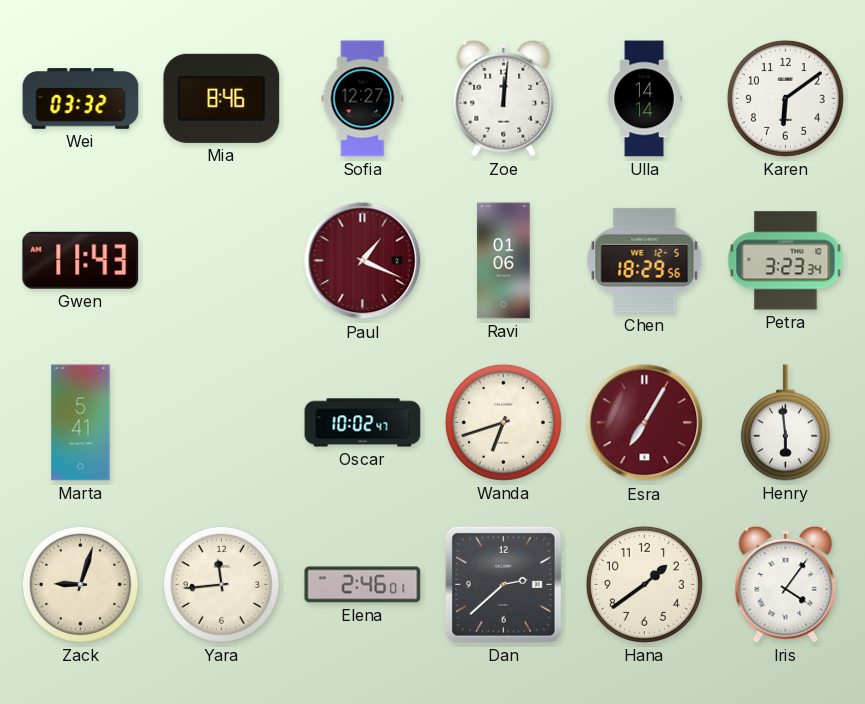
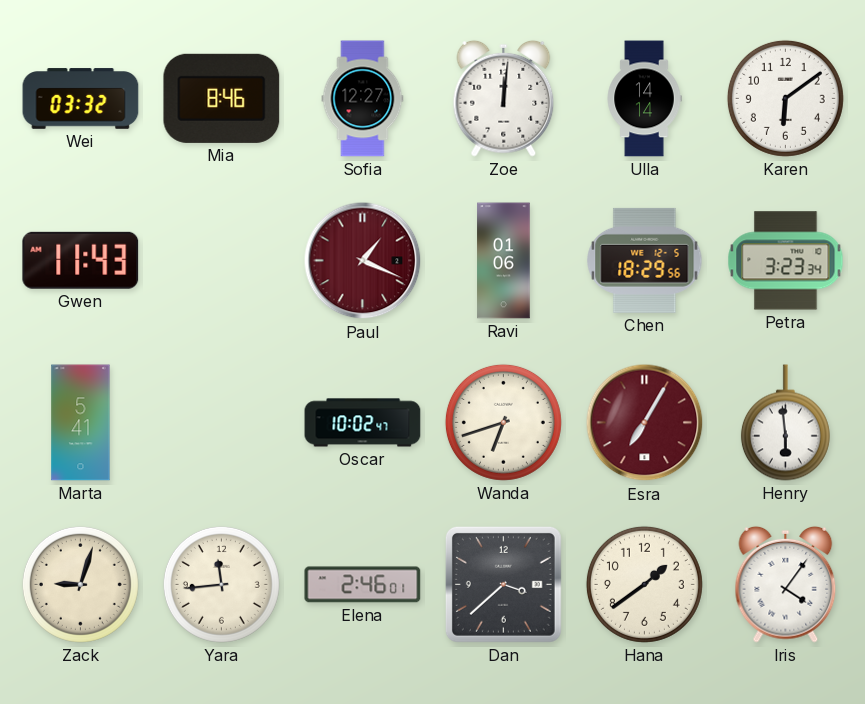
Dan: 2:38 -> 3:38 (503, 584)
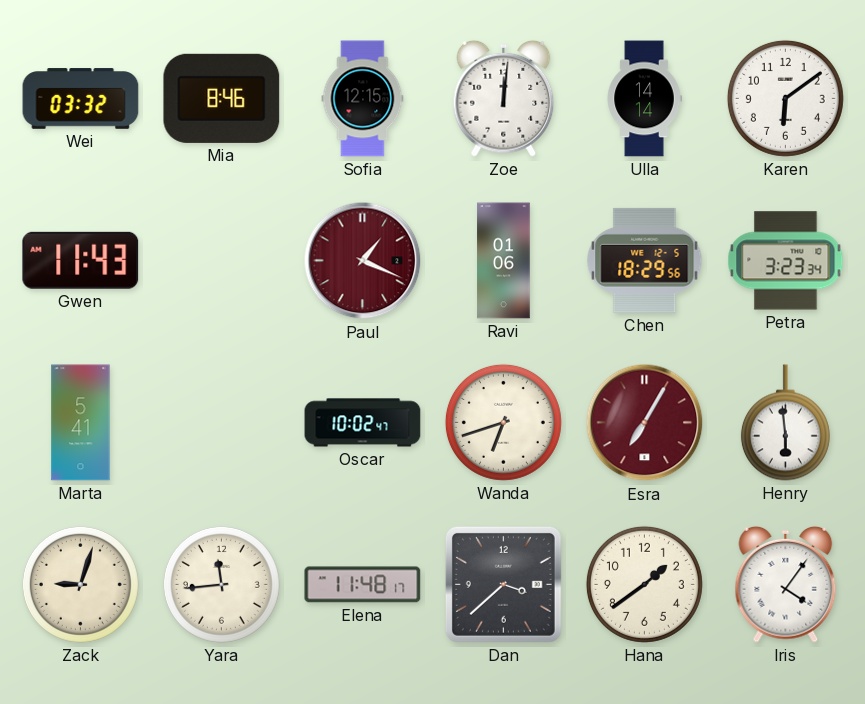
Sofia: 12:27 -> 12:15 (363, 99)
Elena: 2:46 -> 11:48 (363, 585)
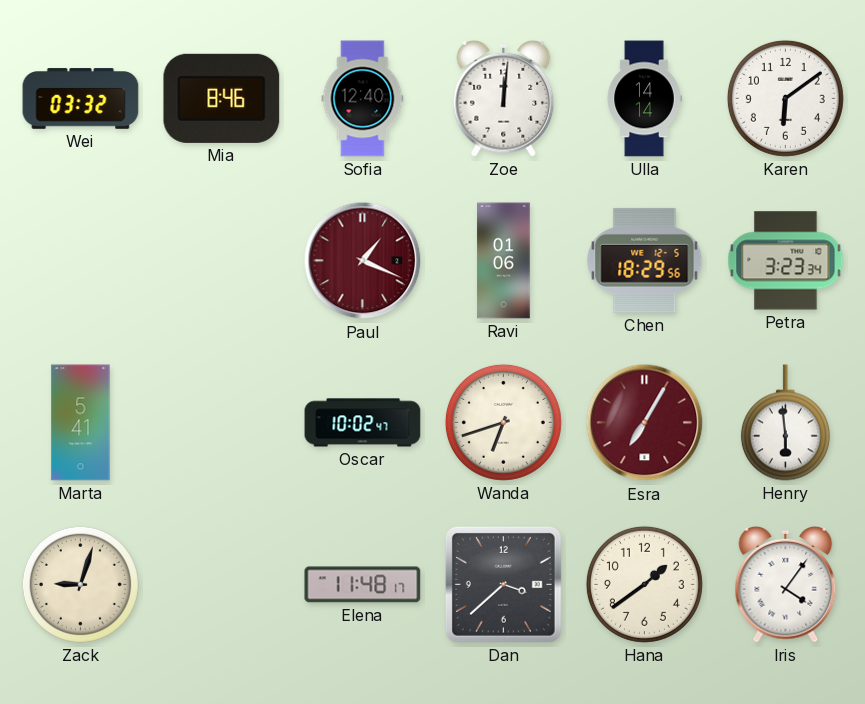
Sofia: 12:15 -> 12:40 (363, 99)
Gwen: 11:43 -> none (81, 260)
Yara: 11:44 -> none (221, 584)
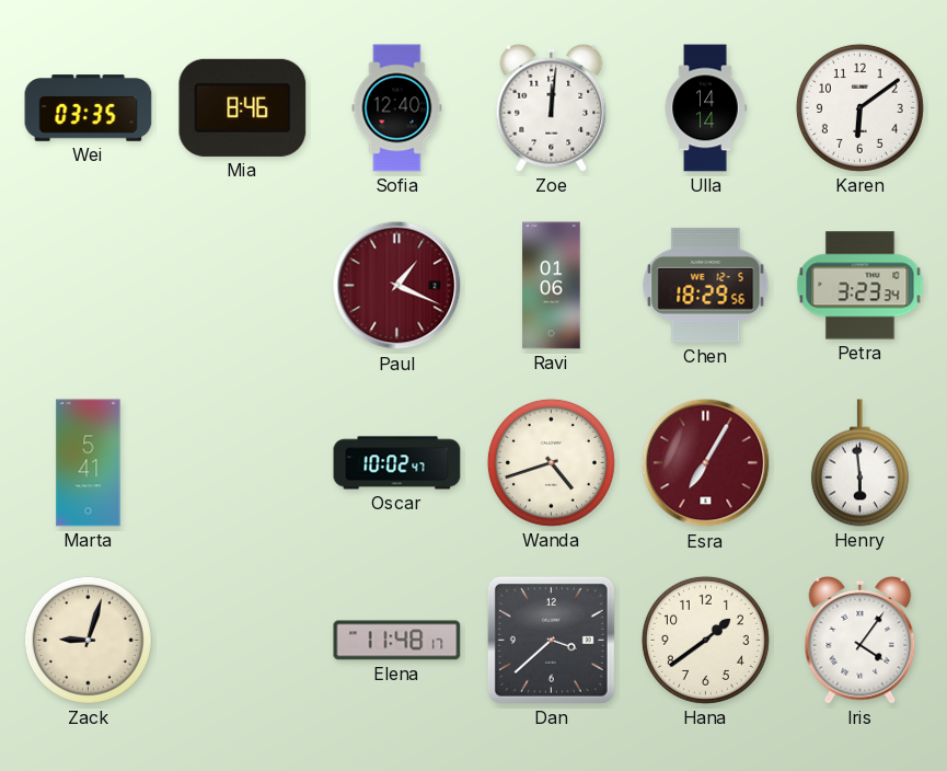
Wei: 03:32 -> 03:35 (89, 108)
Wanda: 6:42 -> 4:42 (551, 462)
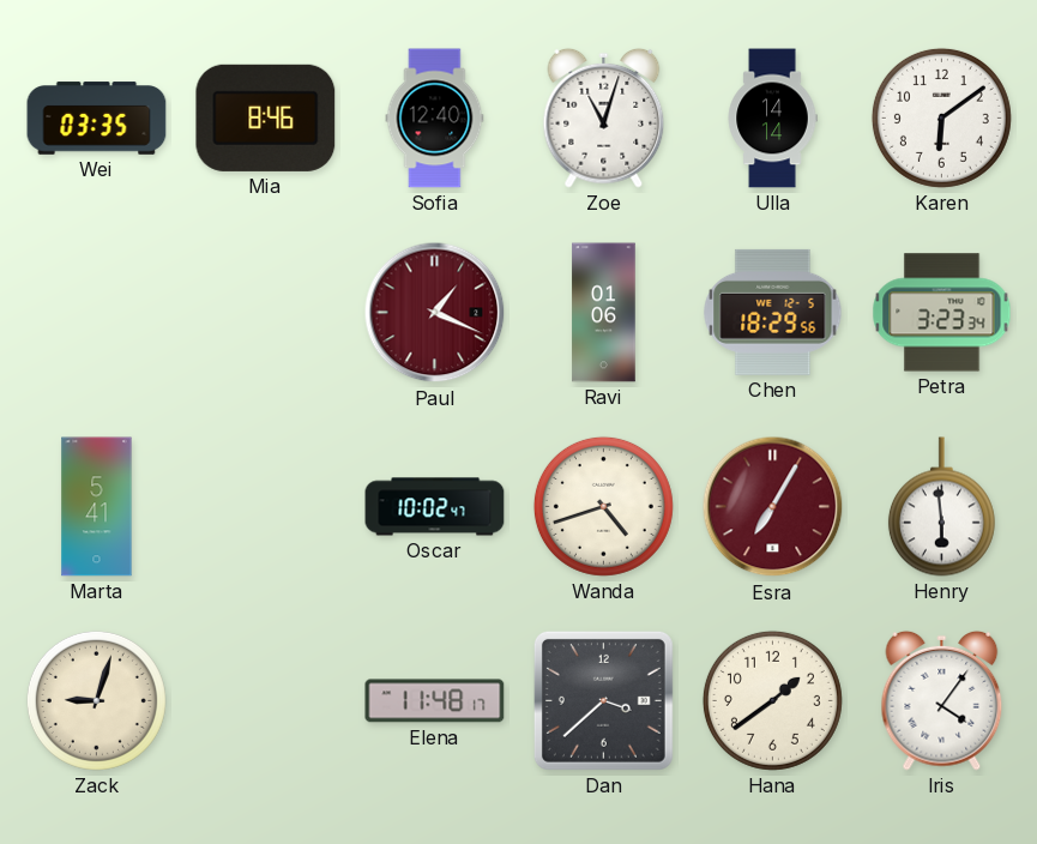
Zoe: 12:01 -> 11:03 (604, 117)
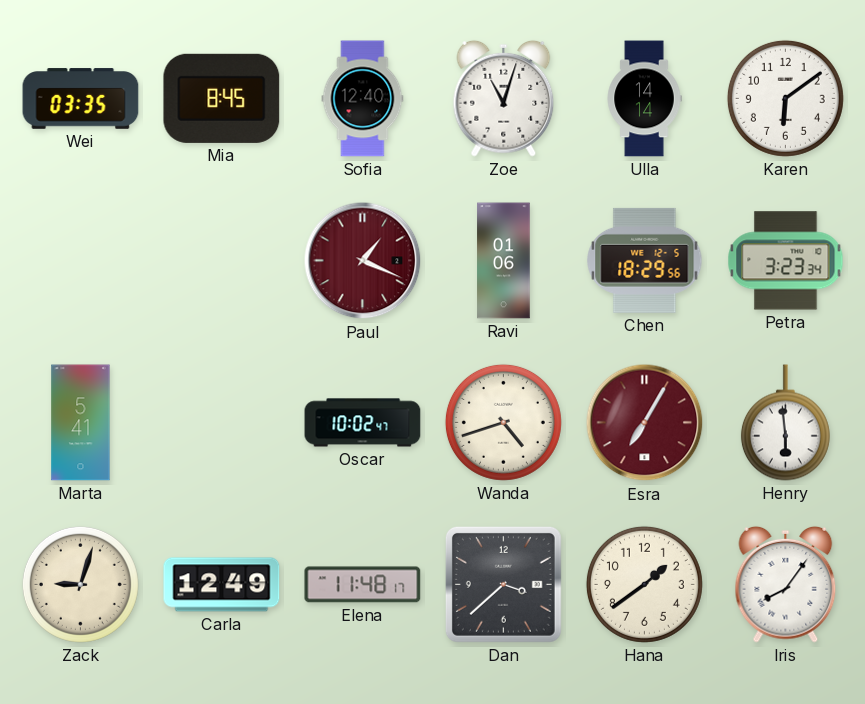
Mia: 8:46 -> 8:45 (222, 98)
Carla: none -> 12:49 (222, 585)
Iris: 4:06 -> 8:06 (786, 584)
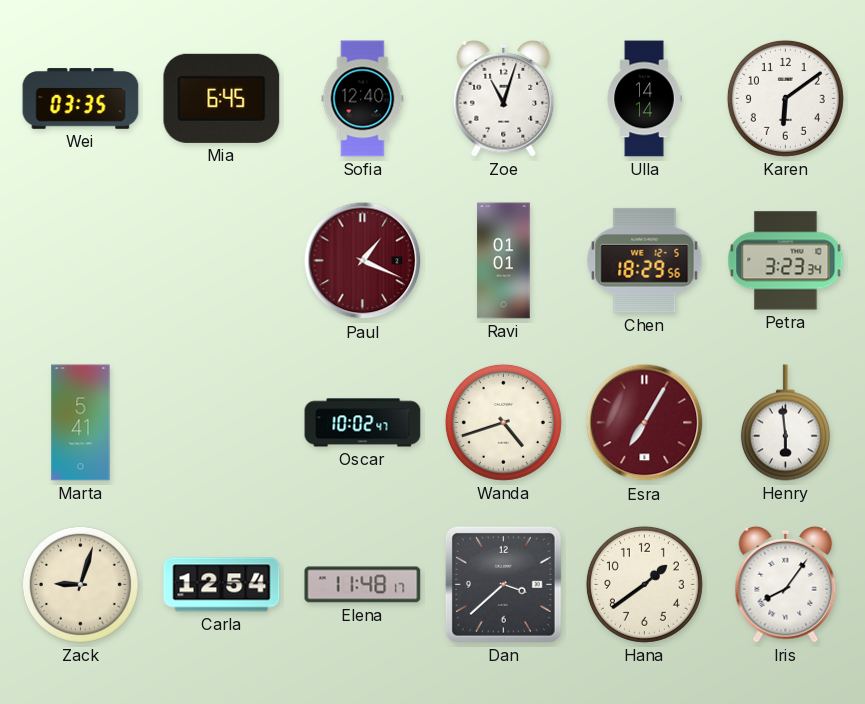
Mia: 8:45 -> 6:45 (222, 98)
Ravi: 01:06 -> 01:01 (504, 261)
Carla: 12:49 -> 12:54 (222, 585)
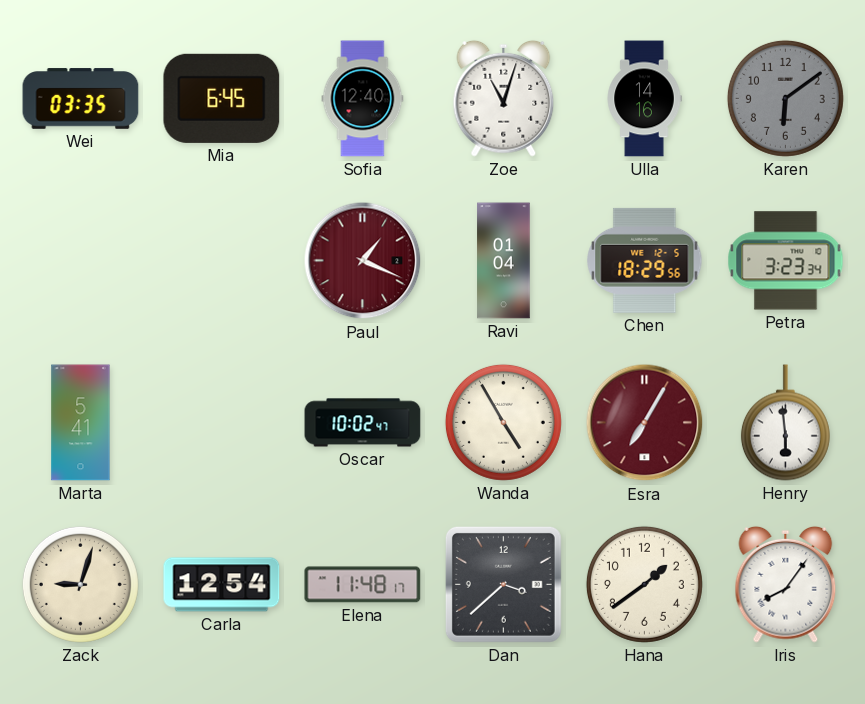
Ulla: 14:14 -> 14:16 (644, 99)
Karen dial: white -> grey (785, 98)
Ravi: 01:01 -> 01:04 (504, 261)
Wanda: 4:42 -> 4:55 (503, 422)
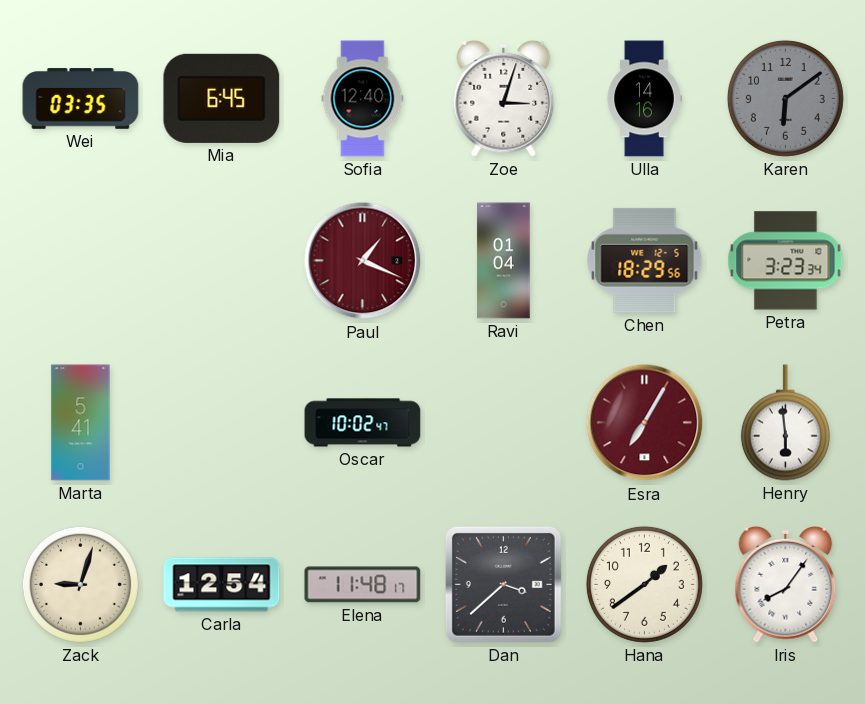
Zoe: 11:03 -> 3:03 (504, 98)
Wanda: 4:55 -> none (503, 422)
